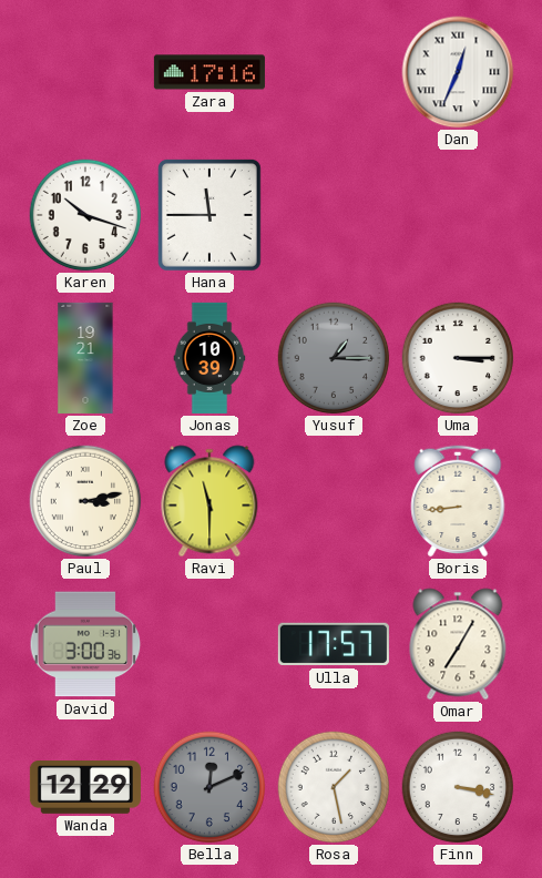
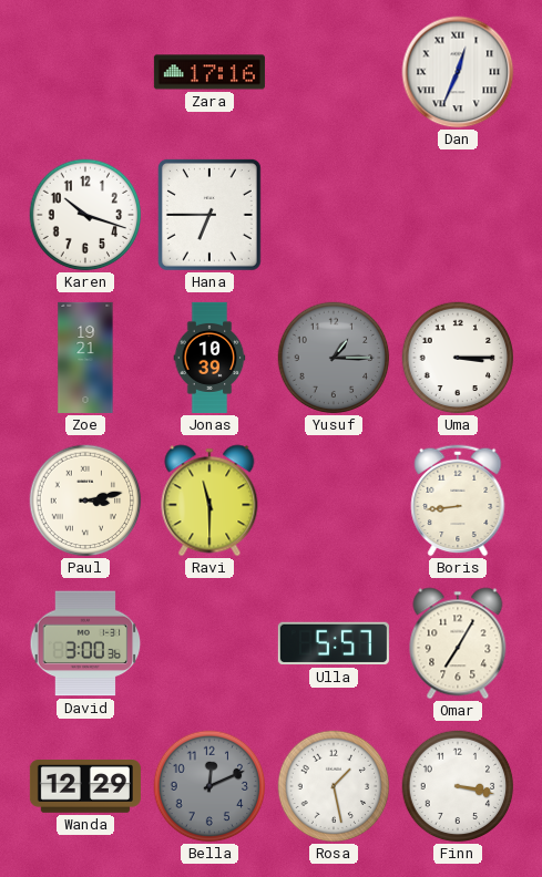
Hana: 11:45 -> 6:45 (209, 215)
Ulla: 17:57 -> 5:57 (334, 643)
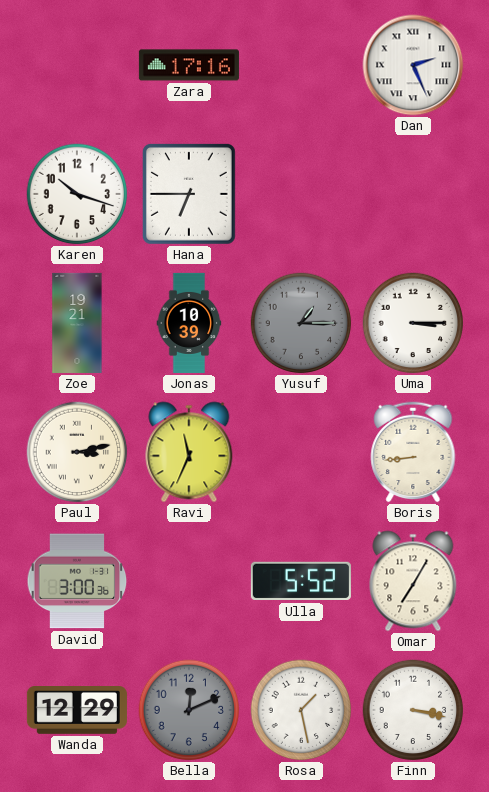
Dan: 12:34 -> 2:26 (413, 65)
Ravi: 11:30 -> 11:34 (189, 452)
Ulla: 5:57 -> 5:52 (301, 581)
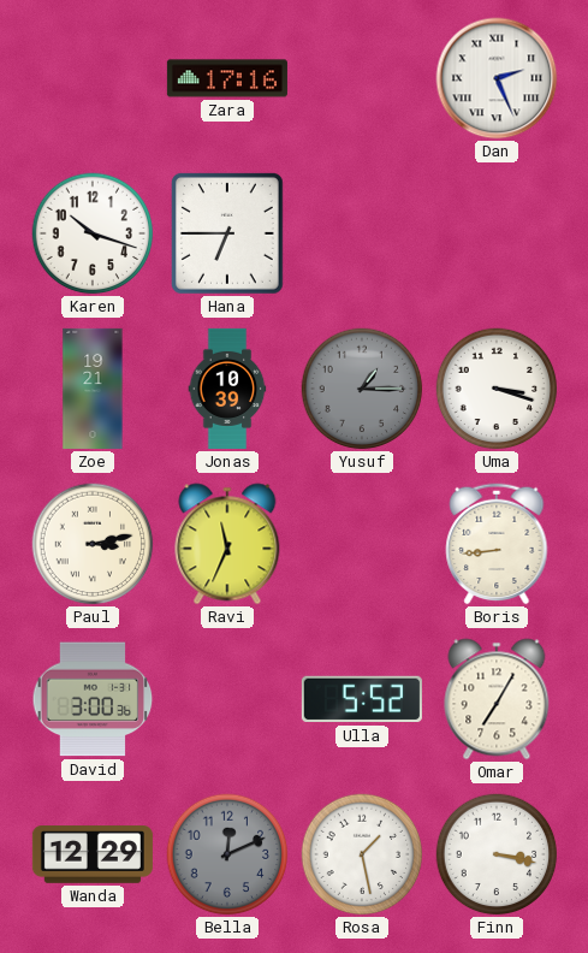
Uma: 3:15 -> 3:18 (497, 389)
